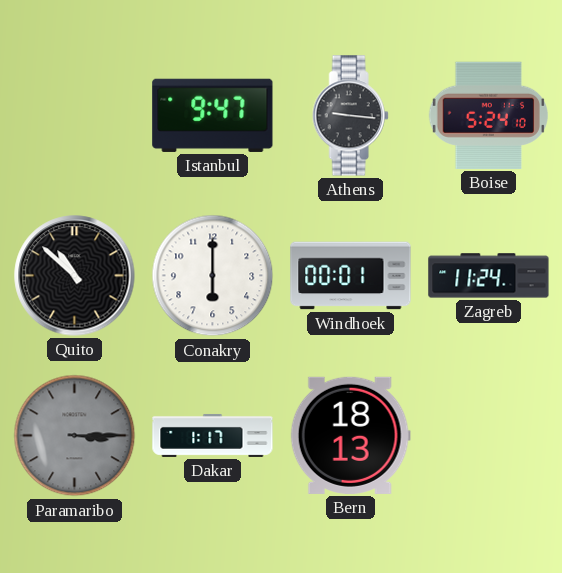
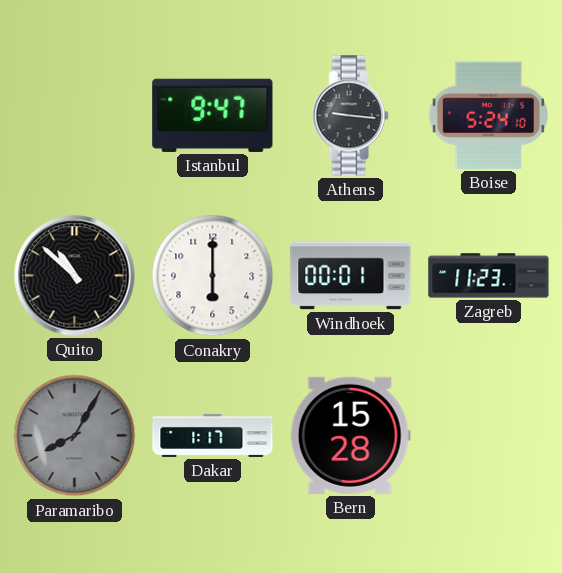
Zagreb: 11:24 -> 11:23 (489, 276)
Paramaribo: 3:15 -> 8:05 (75, 436)
Bern: 18:13 -> 15:28 (350, 435)
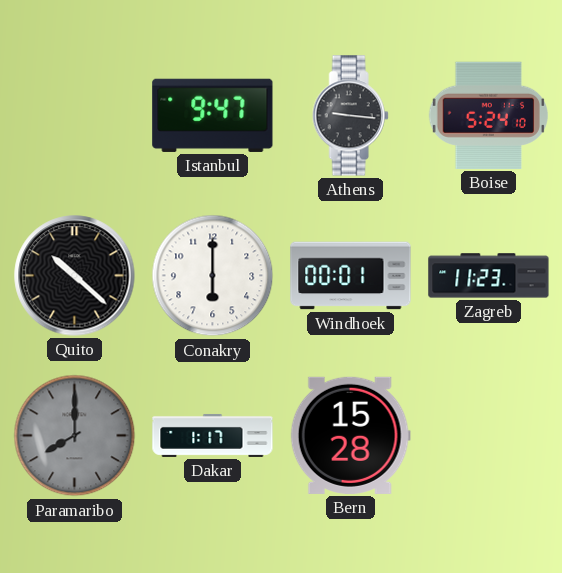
Quito: 10:52 -> 10:22 (75, 276)
Paramaribo: 8:05 -> 8:00 (75, 436)
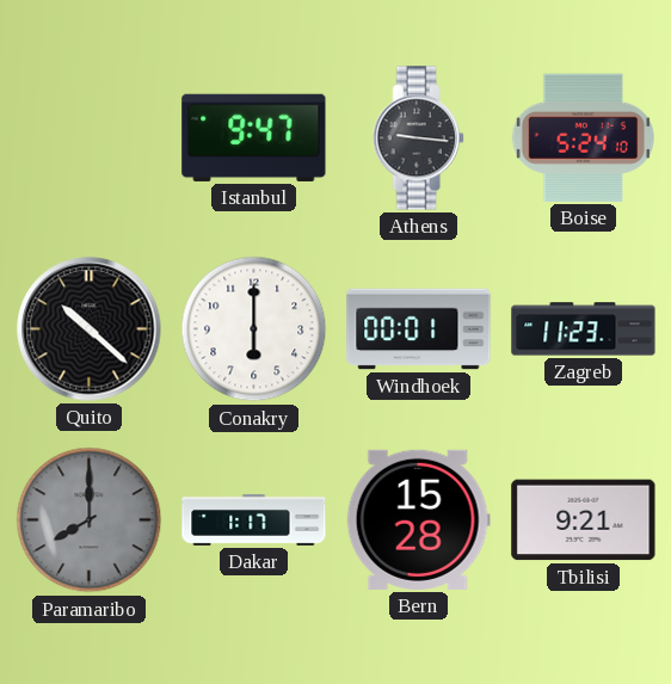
Tbilisi: none -> 9:21 (584, 520)
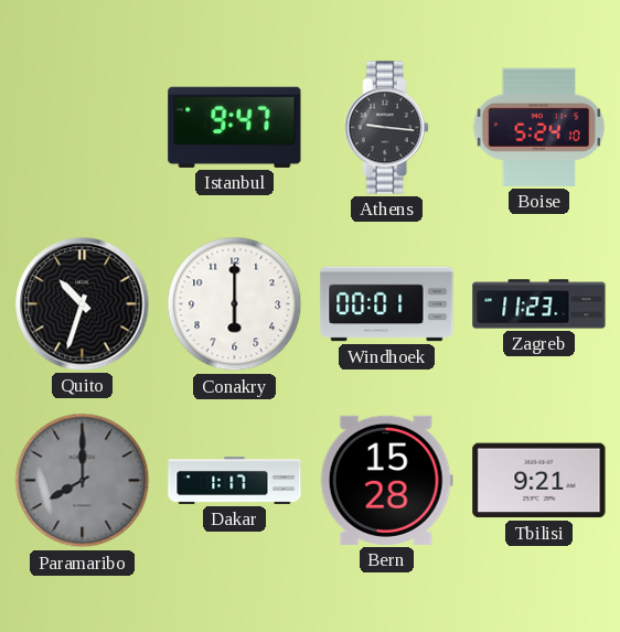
Quito: 10:22 -> 10:33 (83, 304)
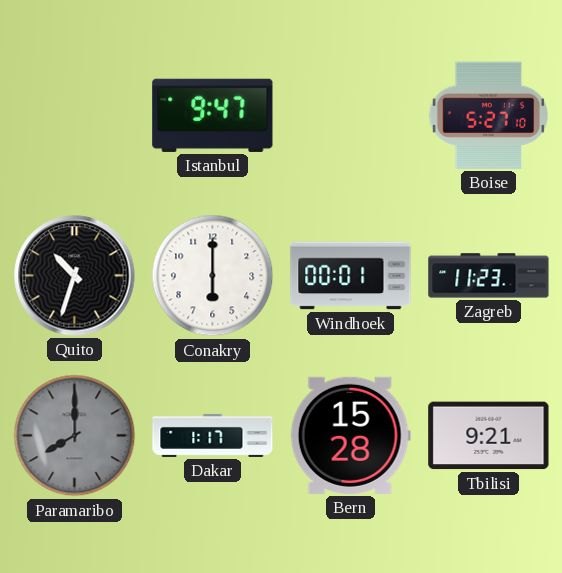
Athens: 9:16 -> none (386, 128)
Boise: 5:24 -> 5:27 (488, 115)
